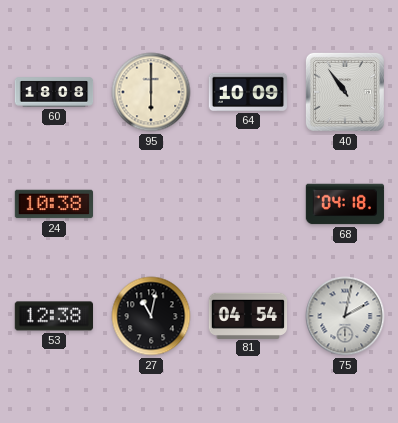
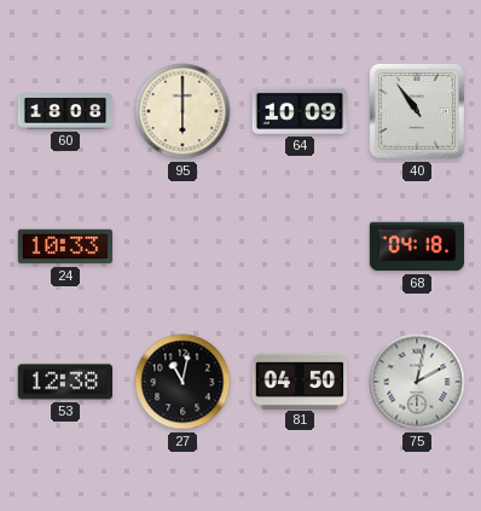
24: 10:38 -> 10:33 (65, 246)
81: 04:54 -> 04:50 (300, 381)
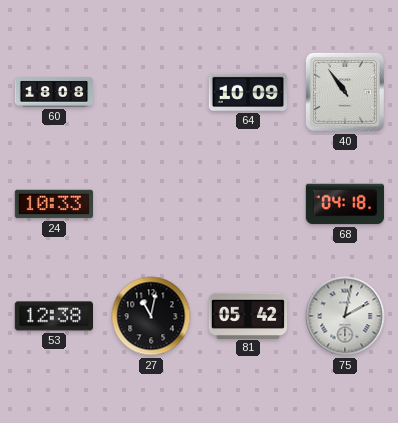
95: 6:00 -> none (182, 111)
81: 04:50 -> 05:42 (248, 315)
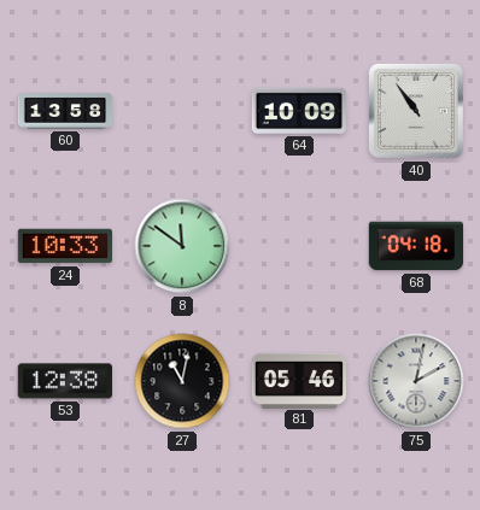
60: 18:08 -> 13:58 (65, 111)
8: none -> 11:51 (182, 246)
81: 05:42 -> 05:46 (299, 380)
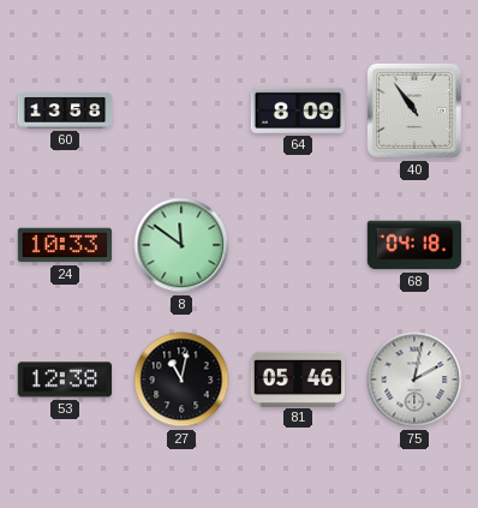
64: 10:09 -> 8:09 (297, 110)
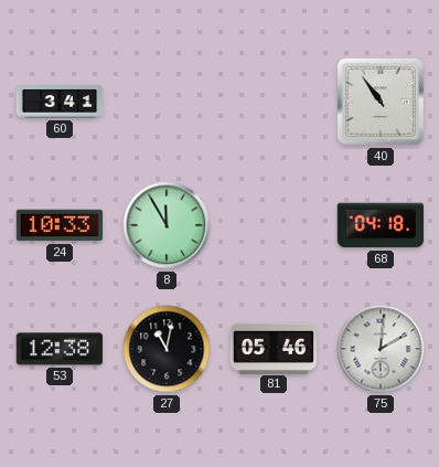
60: 13:58 -> 3:41 (60, 102)
64: 8:09 -> none (297, 110)
8: 11:51 -> 11:55 (167, 225)
75: 2:02 -> 2:01 (381, 349)
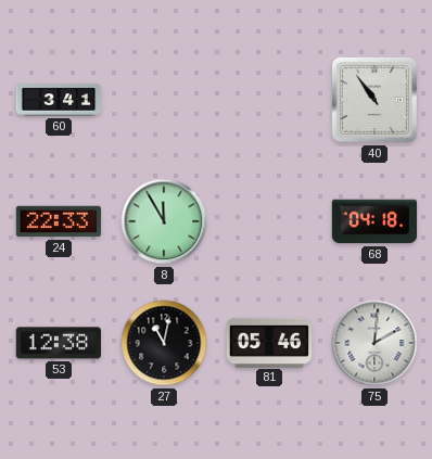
24: 10:33 -> 22:33 (59, 221)
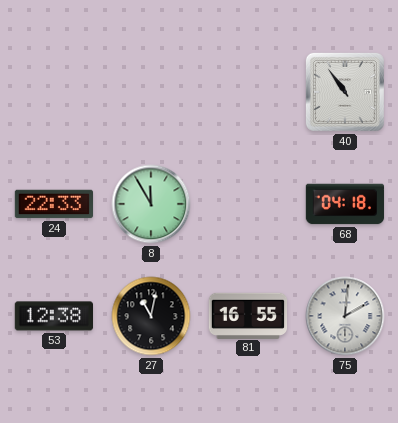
60: 3:41 -> none (59, 100)
81: 05:46 -> 16:55 (248, 315)
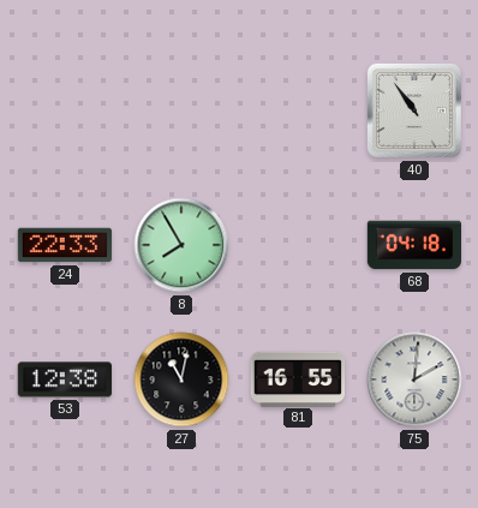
8: 11:55 -> 7:55 (181, 245)
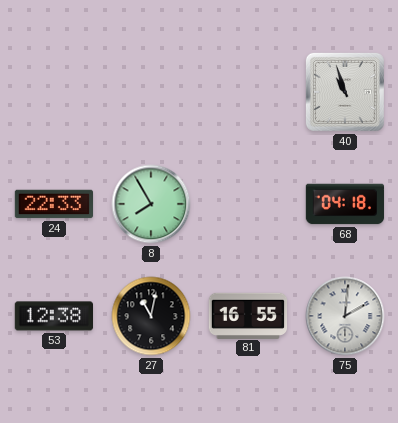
40: 10:54 -> 10:57 (345, 92)
